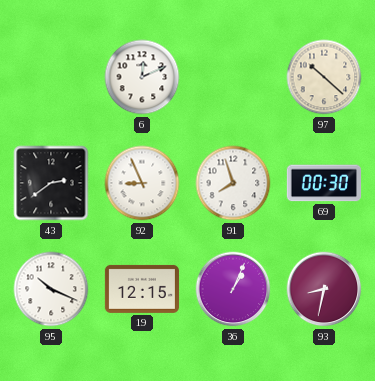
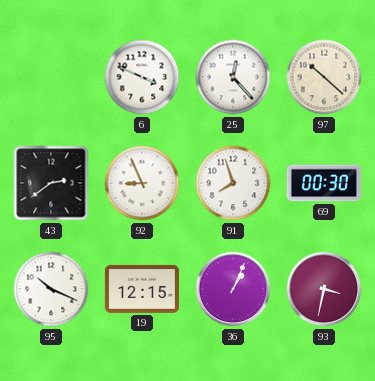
6: 12:11 -> 3:49 (142, 77)
25: none -> 12:23 (233, 77)
93: 8:32 -> 3:32 (324, 289)
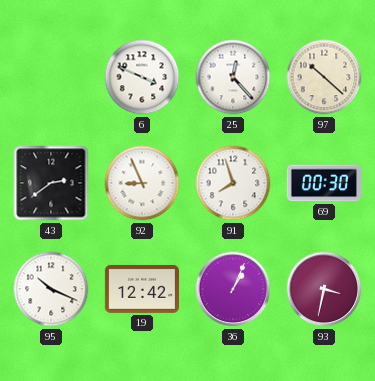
19: 12:15 -> 12:42 (142, 289)
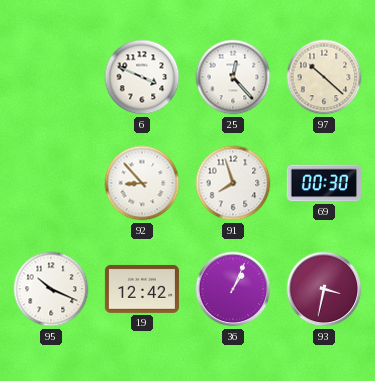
43: 2:39 -> none (51, 183)
92: 8:56 -> 8:53 (142, 183)
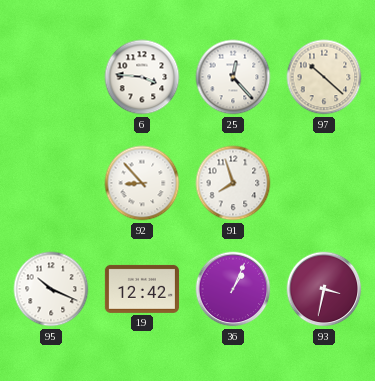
6: 3:49 -> 3:46 (142, 77)
69: 00:30 -> none (324, 183)
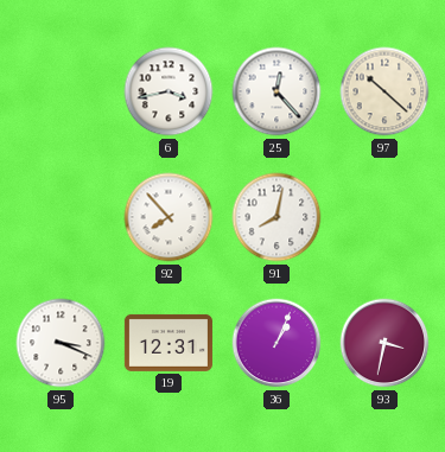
6: 3:46 -> 3:43 (169, 91)
92: 8:53 -> 7:53 (169, 217)
91: 7:57 -> 8:02 (276, 217)
95: 10:19 -> 3:19 (61, 343)
19: 12:42 -> 12:31 (169, 343)
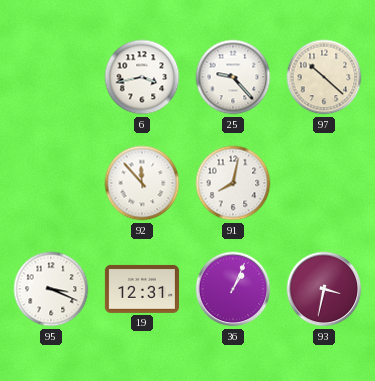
25: 12:23 -> 9:23 (233, 77)
92: 7:53 -> 11:53 (142, 183)
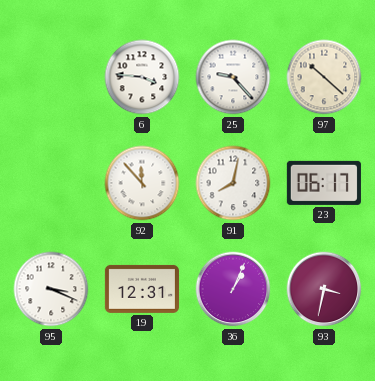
6: 3:43 -> 3:46 (142, 77)
23: none -> 06:17 (324, 183)
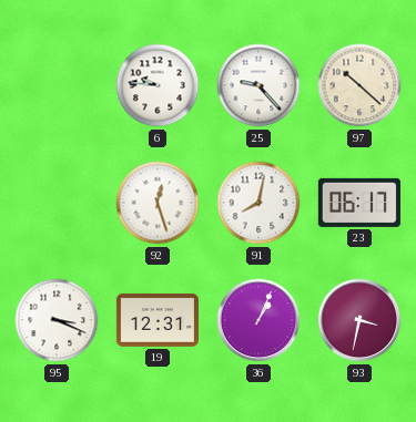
6: 3:46 -> 9:46 (158, 85)
92: 11:53 -> 12:27 (158, 203)
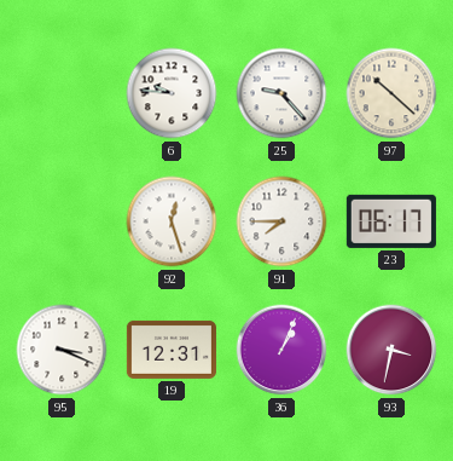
91: 8:02 -> 7:45 (281, 221)
